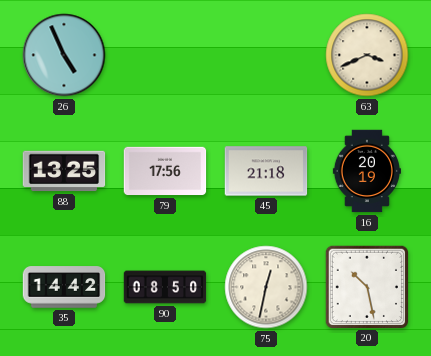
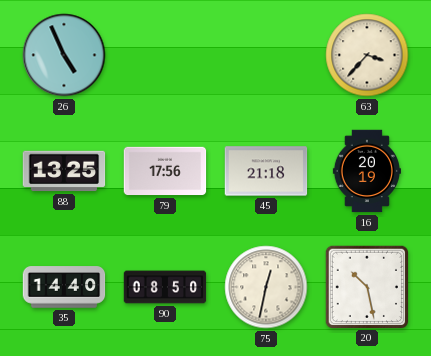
63: 3:41 -> 3:37 (367, 55)
35: 14:42 -> 14:40 (64, 287)
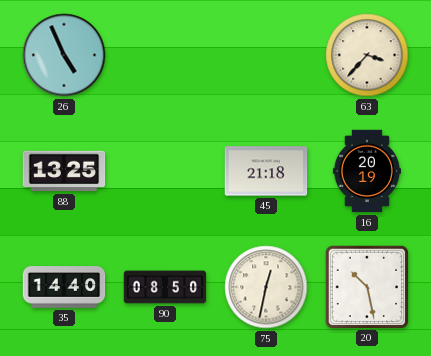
79: 17:56 -> none (165, 171)
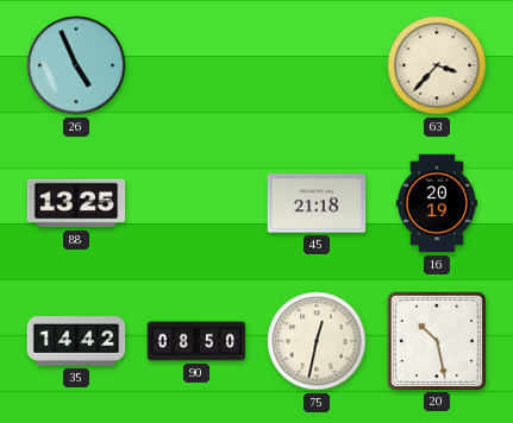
35: 14:40 -> 14:42 (76, 341)
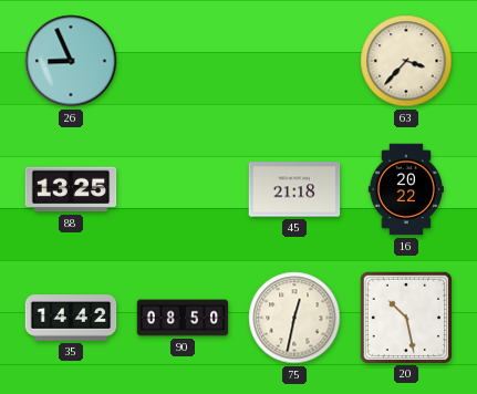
26: 4:56 -> 8:56 (71, 61)
16: 20:19 -> 20:22 (405, 189)
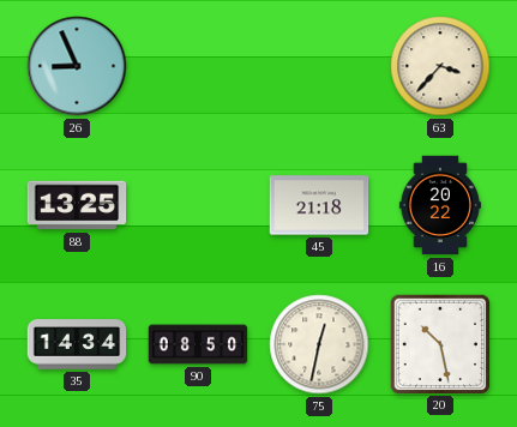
35: 14:42 -> 14:34 (77, 344)
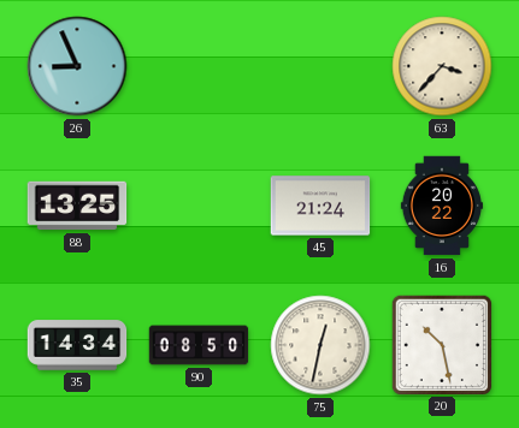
45: 21:18 -> 21:24 (320, 206)
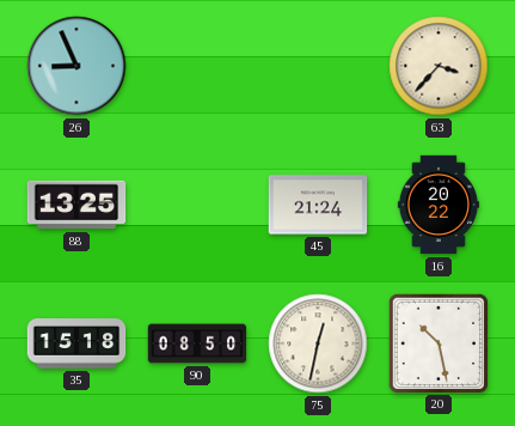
35: 14:34 -> 15:18 (76, 343)
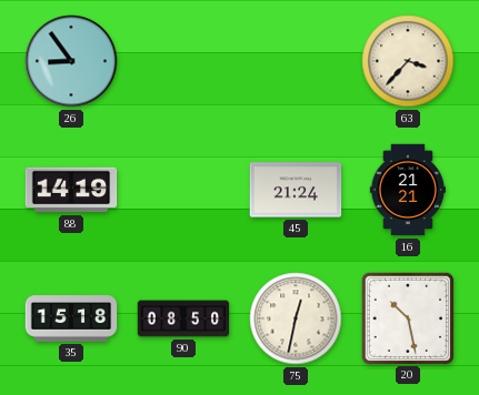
26: 8:56 -> 8:54 (71, 61)
88: 13:25 -> 14:19 (71, 190)
16: 20:22 -> 21:21 (407, 190)
